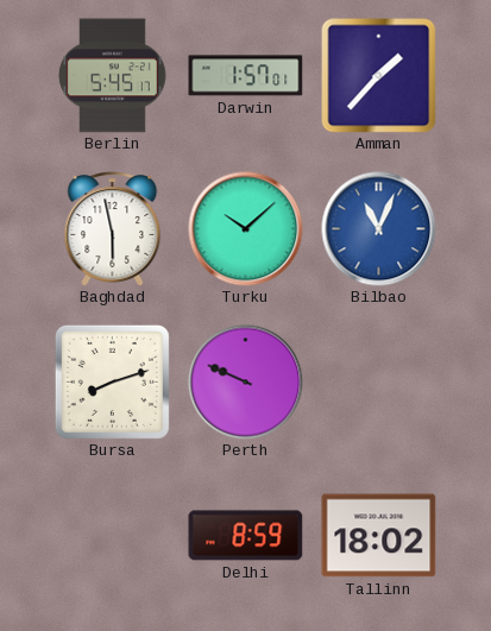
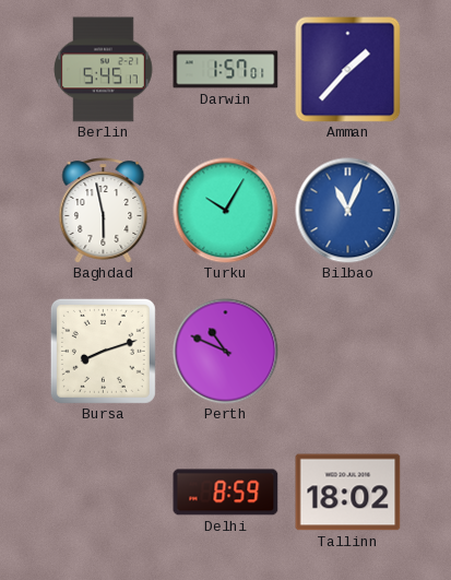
Turku: 10:08 -> 10:05 (226, 211)
Perth: 9:49 -> 10:49 (226, 352)
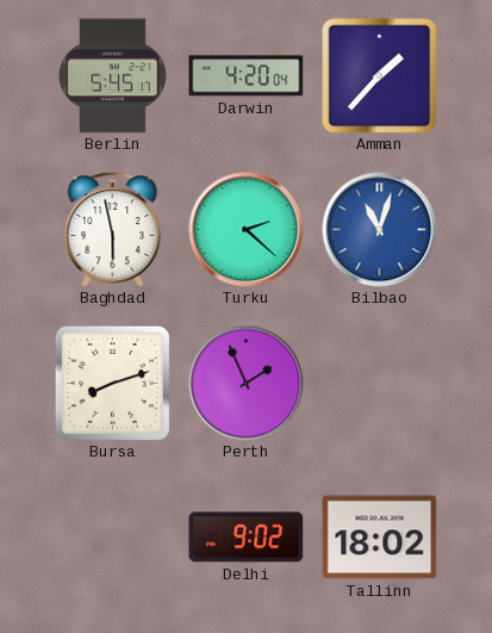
Darwin: 1:57 -> 4:20 (247, 76)
Turku: 10:05 -> 2:22 (247, 230)
Bilbao: 11:04 -> 11:03 (380, 230)
Perth: 10:49 -> 1:56 (247, 384)
Delhi: 8:59 -> 9:02 (247, 538)
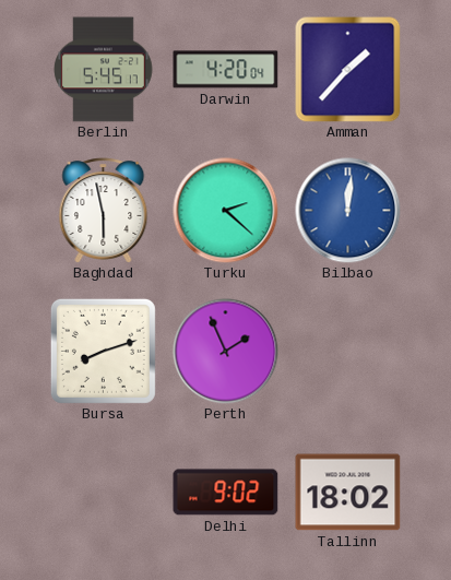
Bilbao: 11:03 -> 12:01 (348, 211)
